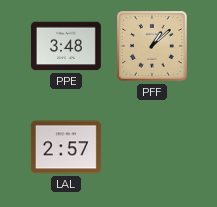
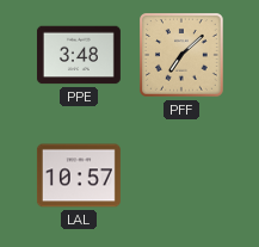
PFF: 1:08 -> 7:08 (183, 56)
LAL: 2:57 -> 10:57 (79, 175)
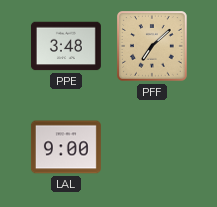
LAL: 10:57 -> 9:00 (66, 147)
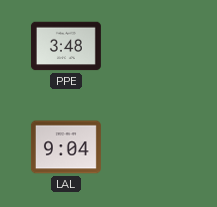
PFF: 7:08 -> none (153, 47)
LAL: 9:00 -> 9:04 (66, 147)
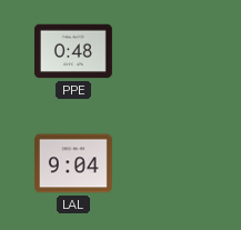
PPE: 3:48 -> 0:48 (73, 51)
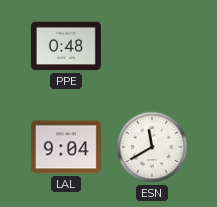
ESN: none -> 11:40 (152, 147)
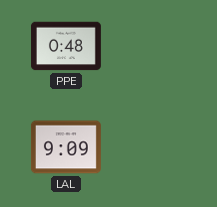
LAL: 9:04 -> 9:09 (66, 147)
ESN: 11:40 -> none (152, 147)
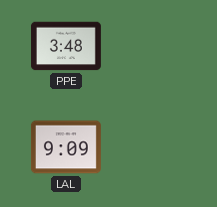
PPE: 0:48 -> 3:48 (66, 46)
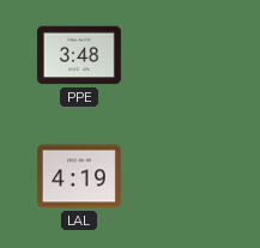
LAL: 9:09 -> 4:19 (79, 176)
